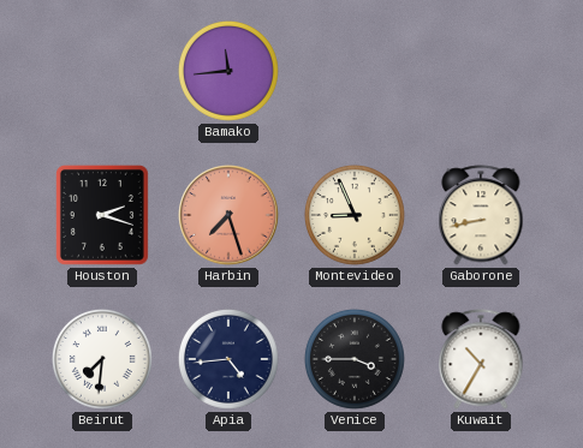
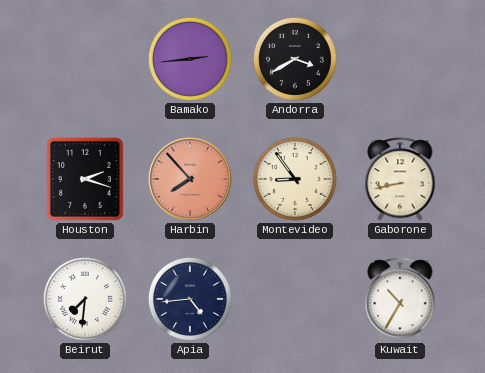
Bamako: 11:44 -> 2:44 (190, 59)
Andorra: none -> 3:40 (295, 59)
Harbin: 7:27 -> 7:53 (190, 179)
Montevideo: 8:56 -> 8:54 (295, 179)
Venice: 3:45 -> none (355, 359)
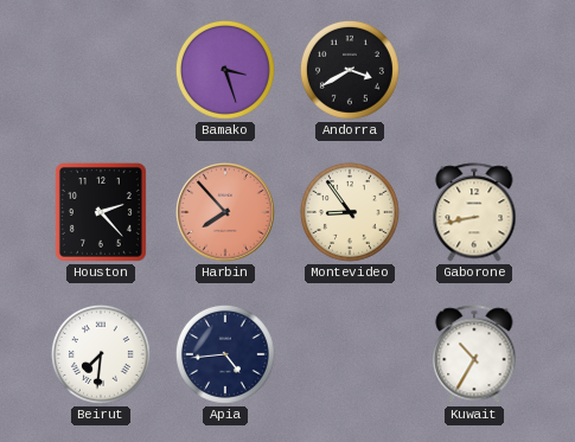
Bamako: 2:44 -> 3:27 (225, 70)
Houston: 2:18 -> 2:23 (101, 212)
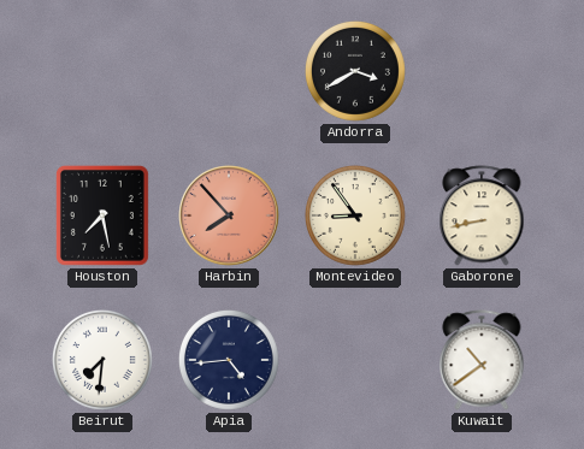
Bamako: 3:27 -> none (225, 70)
Houston: 2:23 -> 7:28 (102, 215)
Kuwait: 10:35 -> 10:39 (482, 360)
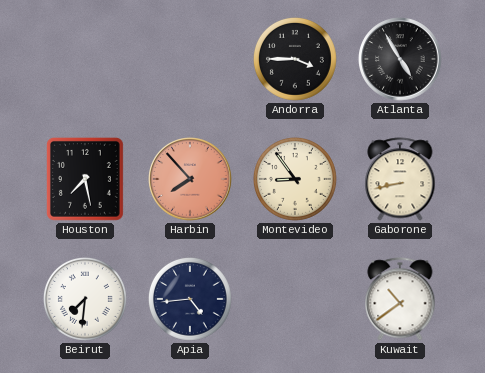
Andorra: 3:40 -> 3:45 (295, 59)
Atlanta: none -> 4:55 (400, 59)
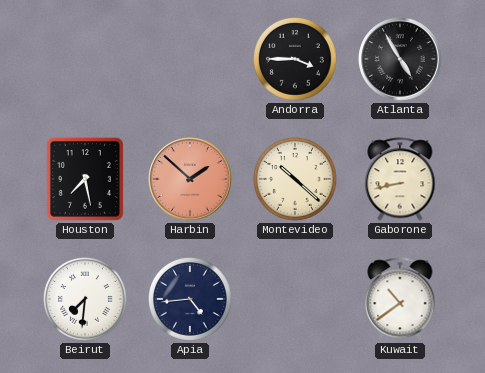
Harbin: 7:53 -> 1:52 (190, 179)
Montevideo: 8:54 -> 10:22 (295, 179)
